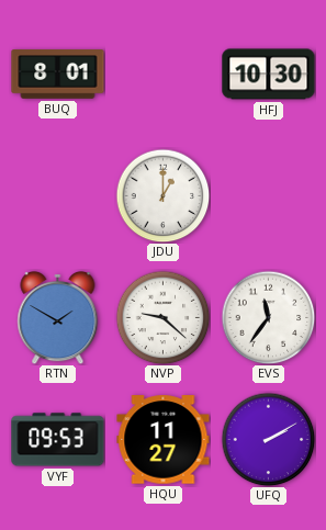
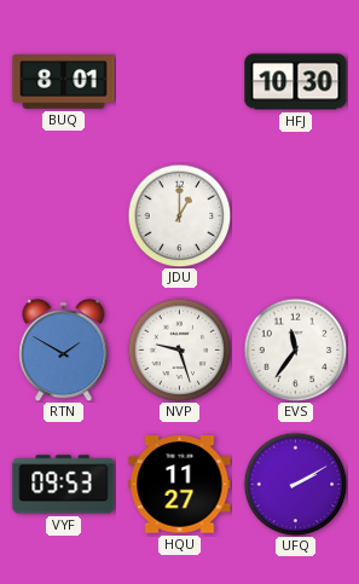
NVP: 9:22 -> 9:27 (179, 349)
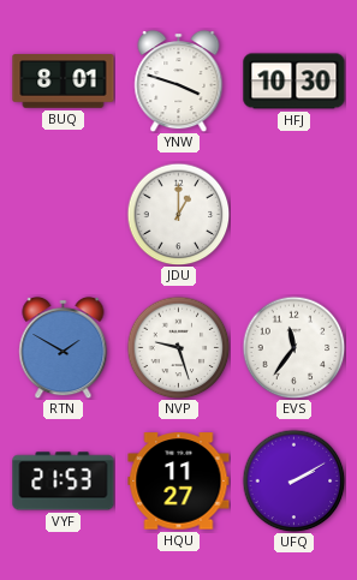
YNW: none -> 3:48 (179, 80)
VYF: 09:53 -> 21:53 (64, 482)
